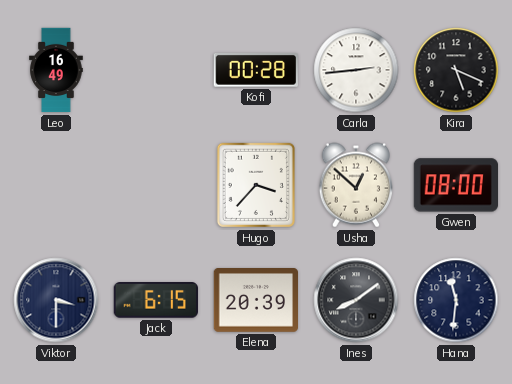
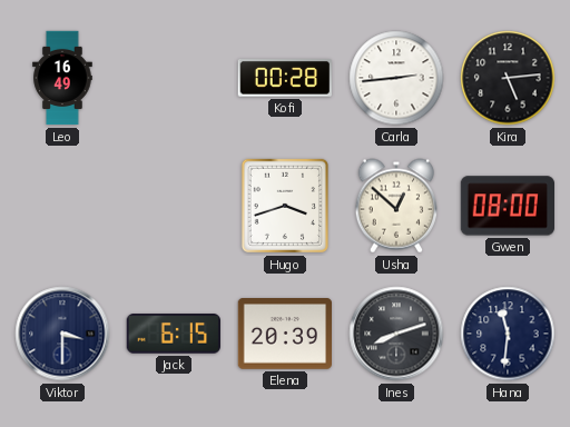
Kira: 5:19 -> 5:14 (508, 78)
Hugo: 3:37 -> 3:42 (285, 206)
Ines: 8:09 -> 8:12 (396, 334)
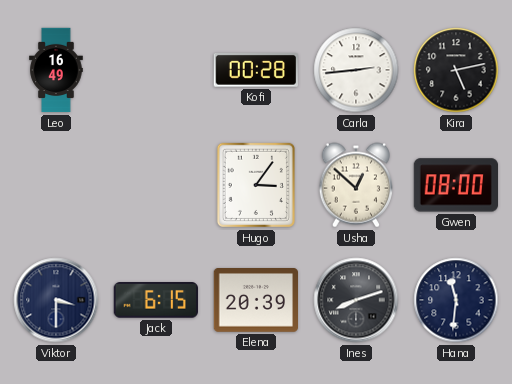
Kira: 5:14 -> 5:13 (456, 70)
Hugo: 3:42 -> 3:06 (256, 185)
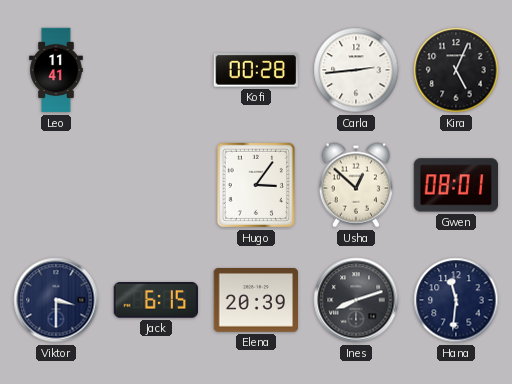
Leo: 16:49 -> 11:41 (56, 70)
Kira: 5:13 -> 5:04 (456, 70)
Gwen: 08:00 -> 08:01 (455, 185)
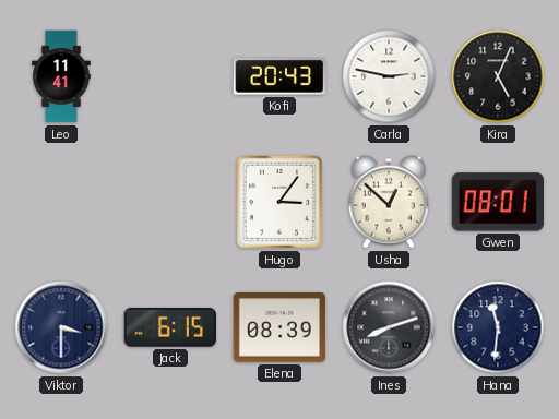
Kofi: 00:28 -> 20:43 (279, 77)
Carla: 2:44 -> 2:47 (389, 76)
Elena: 20:39 -> 08:39 (278, 328)
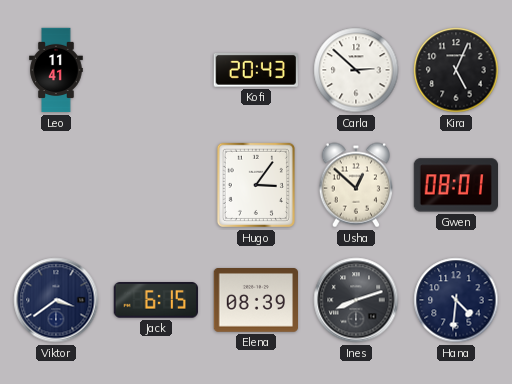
Carla: 2:47 -> 2:52 (356, 70)
Viktor: 3:30 -> 3:39 (56, 300)
Hana: 11:31 -> 4:31 (456, 300)
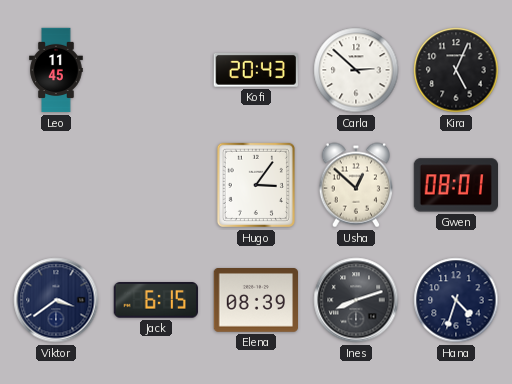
Leo: 11:41 -> 11:45 (56, 70)
Hana: 4:31 -> 4:33 (456, 300)
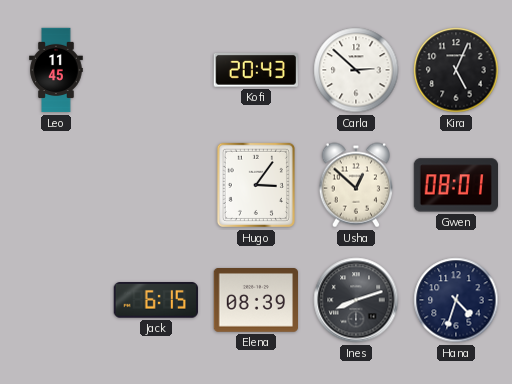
Viktor: 3:39 -> none (56, 300)
